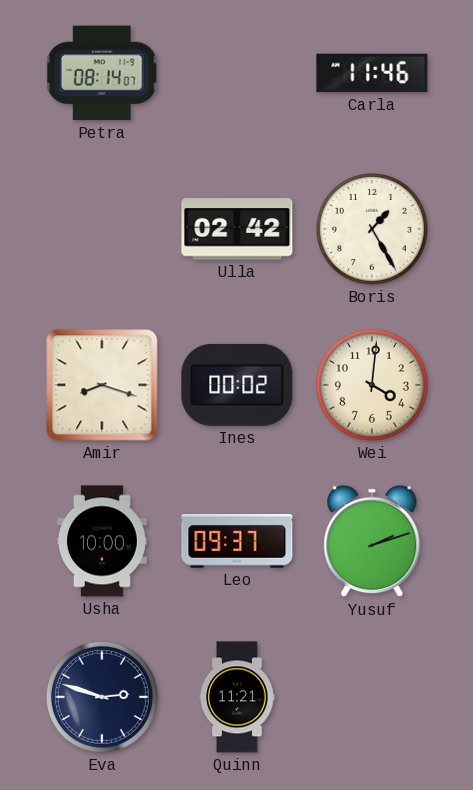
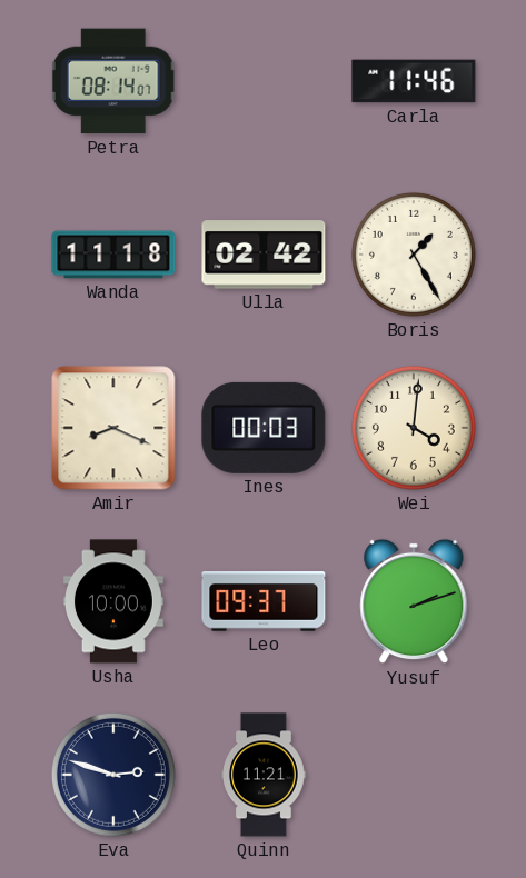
Wanda: none -> 11:18 (113, 255)
Amir: 8:18 -> 8:19 (113, 428)
Ines: 00:02 -> 00:03 (264, 428)
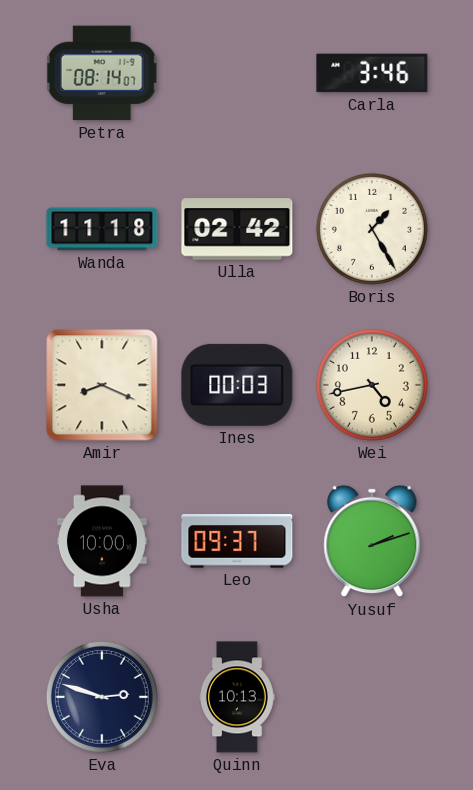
Carla: 11:46 -> 3:46 (372, 73)
Wei: 4:01 -> 4:43 (372, 385)
Quinn: 11:21 -> 10:13 (238, 697)
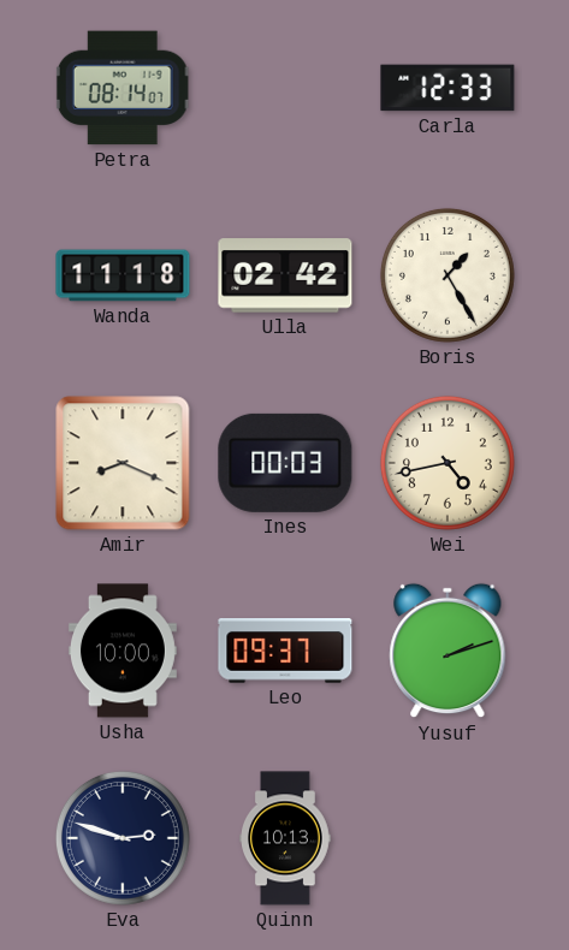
Carla: 3:46 -> 12:33 (448, 88)
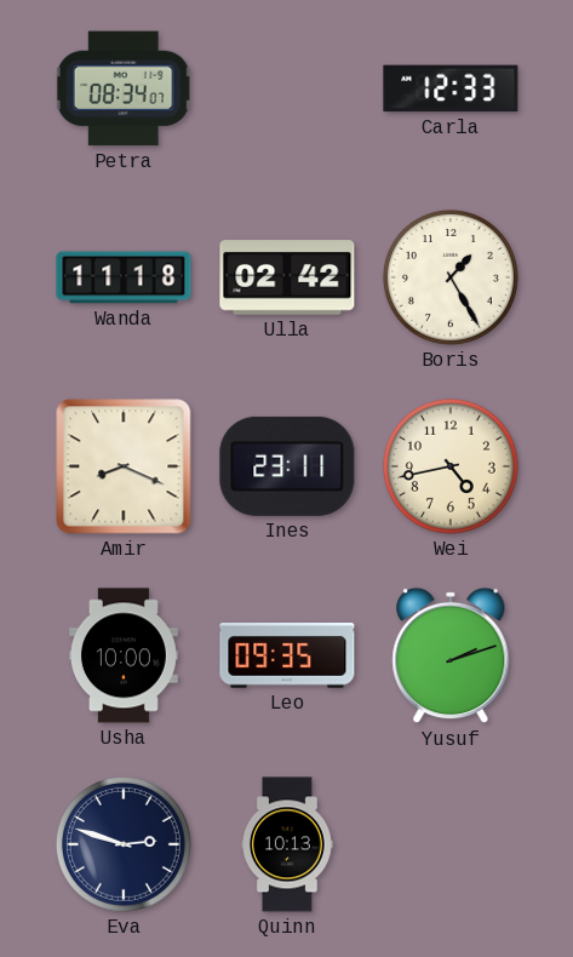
Petra: 08:14 -> 08:34 (124, 88)
Ines: 00:03 -> 23:11 (287, 466)
Leo: 09:37 -> 09:35 (287, 655)
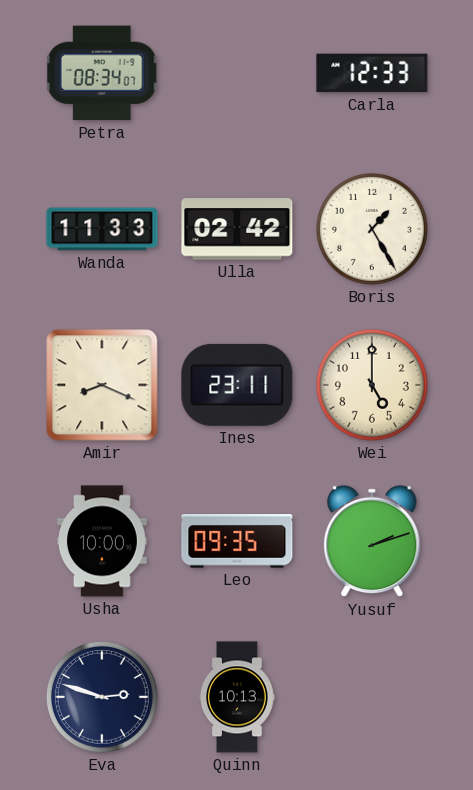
Wanda: 11:18 -> 11:33 (102, 229)
Wei: 4:43 -> 5:00 (372, 385)
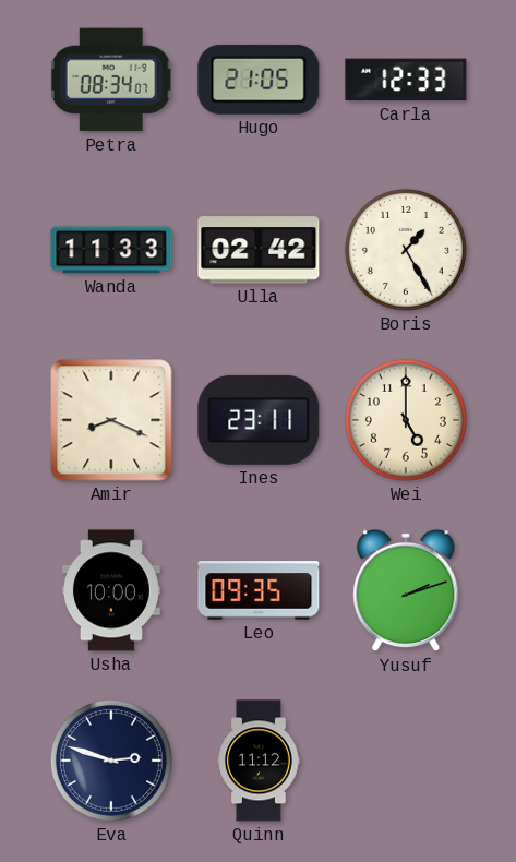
Hugo: none -> 21:05 (259, 80)
Quinn: 10:13 -> 11:12 (260, 761)
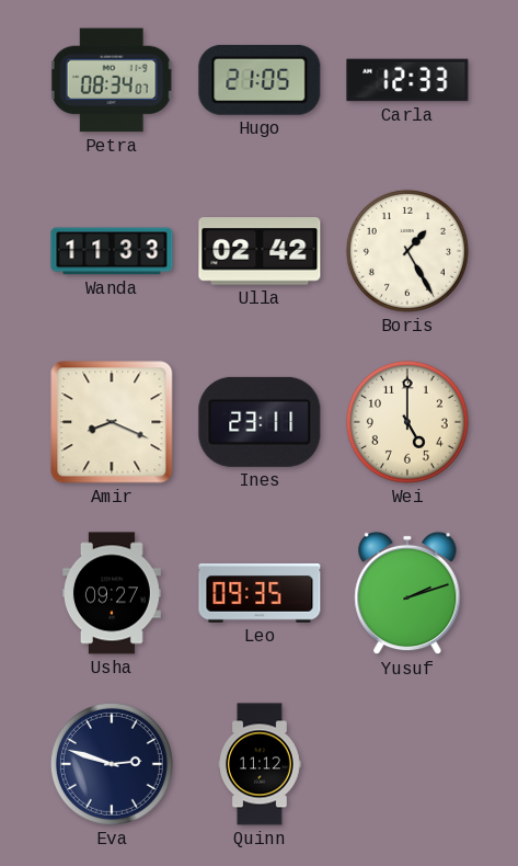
Usha: 10:00 -> 09:27 (112, 593)
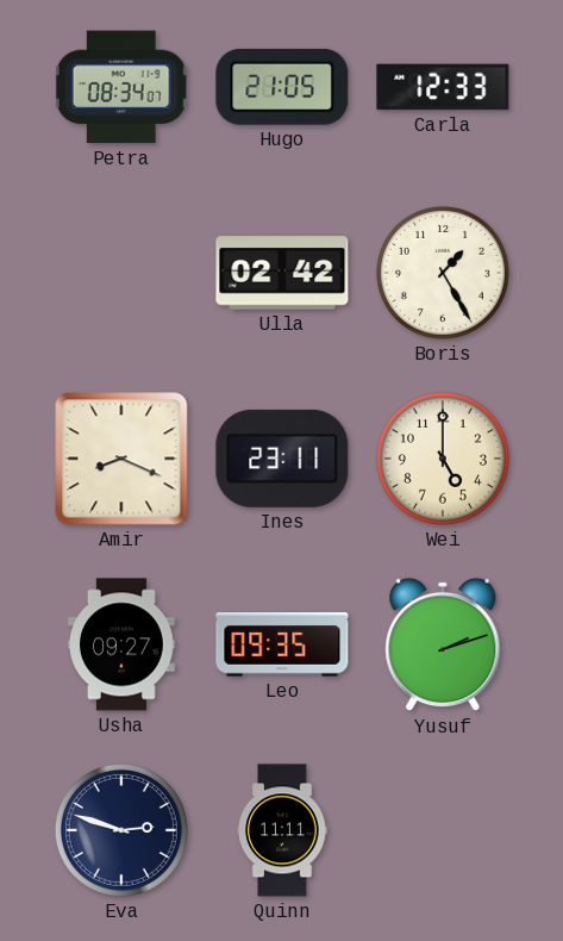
Wanda: 11:33 -> none (112, 251)
Quinn: 11:12 -> 11:11 (283, 830)
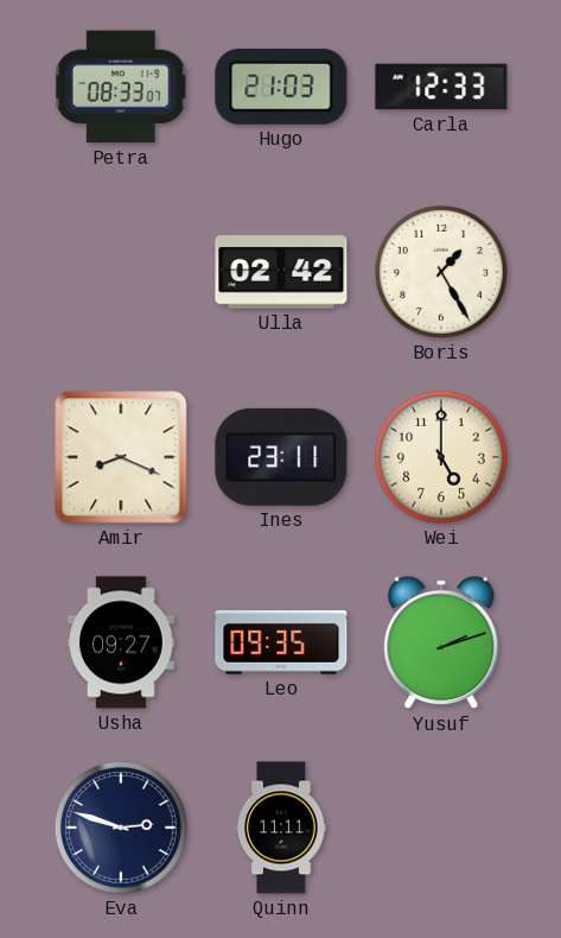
Petra: 08:34 -> 08:33 (121, 87)
Hugo: 21:05 -> 21:03 (281, 87)
